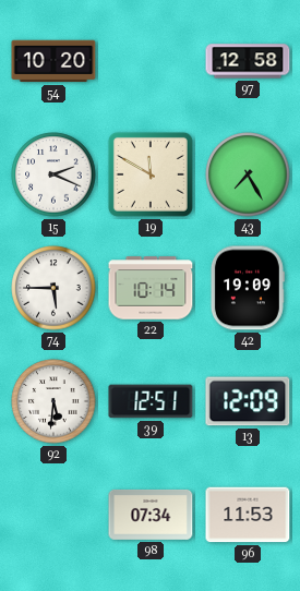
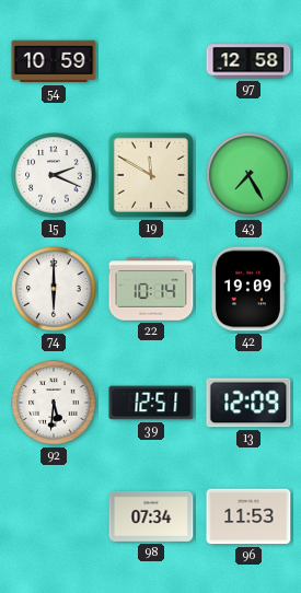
54: 10:20 -> 10:59 (54, 61)
74: 5:45 -> 6:00 (54, 289)
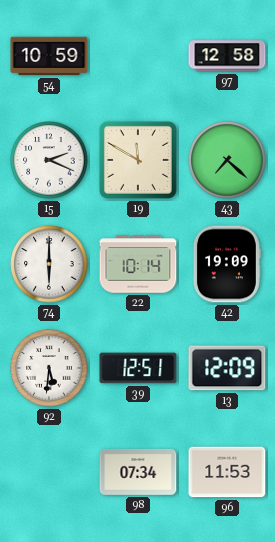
43: 7:25 -> 7:22 (227, 160)
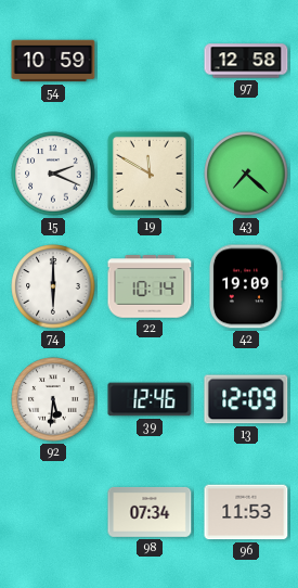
39: 12:51 -> 12:46 (150, 399)
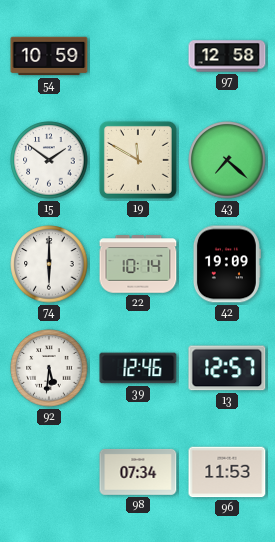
15: 2:19 -> 1:51 (49, 160)
13: 12:09 -> 12:57 (227, 368)
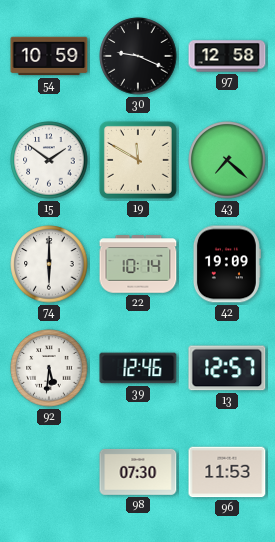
30: none -> 9:19 (138, 56)
98: 07:34 -> 07:30 (138, 472)
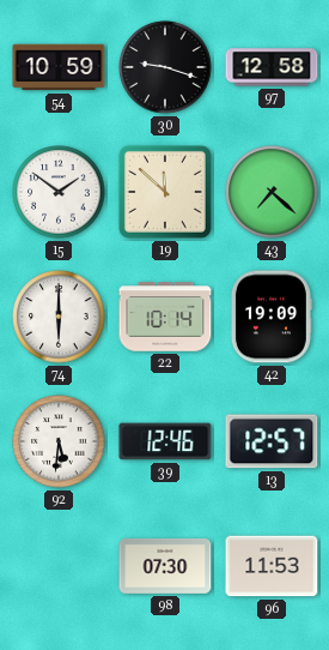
30: 9:19 -> 9:18 (165, 67)
19: 11:50 -> 11:52 (165, 192)
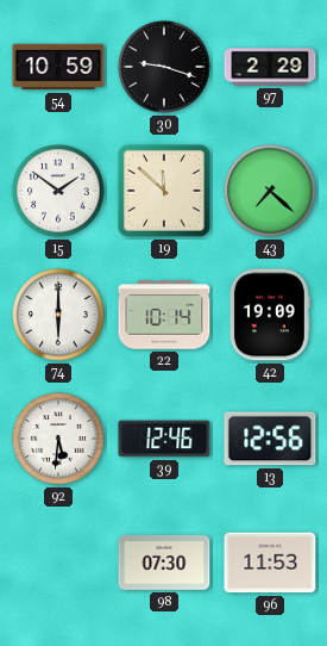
97: 12:58 -> 2:29 (270, 67)
13: 12:57 -> 12:56 (270, 439)
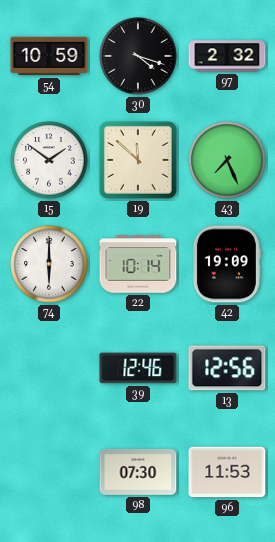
30: 9:18 -> 4:18 (138, 56)
97: 2:29 -> 2:32 (227, 56)
43: 7:22 -> 7:26 (227, 160)
92: 5:31 -> none (58, 439)
